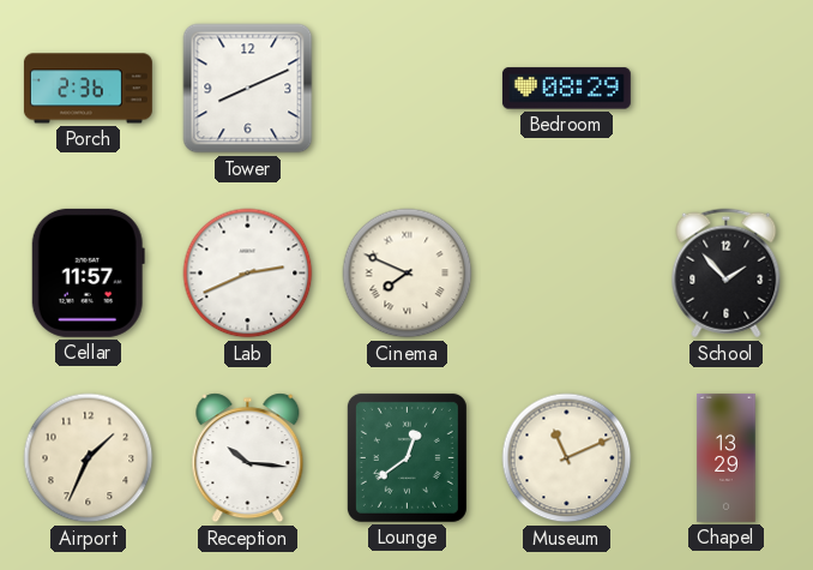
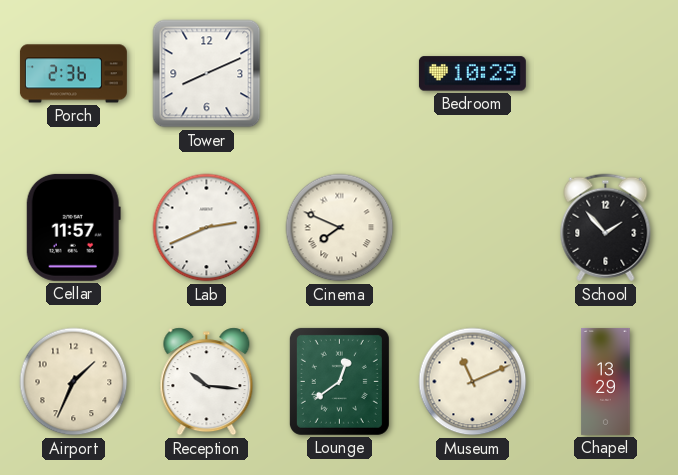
Bedroom: 08:29 -> 10:29 (472, 74)
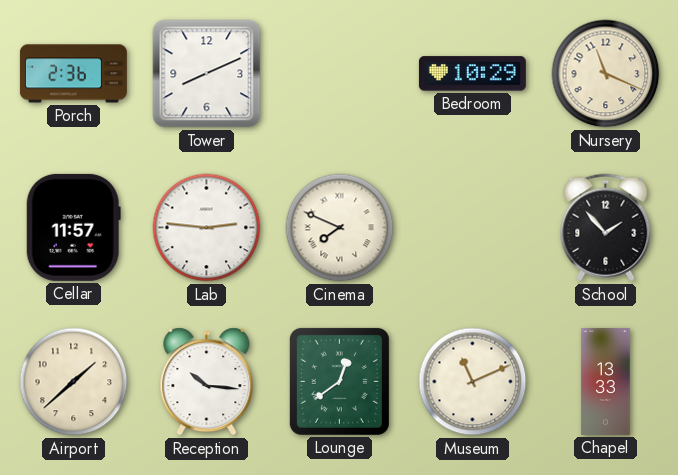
Nursery: none -> 11:19 (606, 74)
Lab: 2:41 -> 2:46 (207, 228)
Airport: 1:34 -> 1:38 (74, 382)
Chapel: 13:29 -> 13:33 (606, 381)
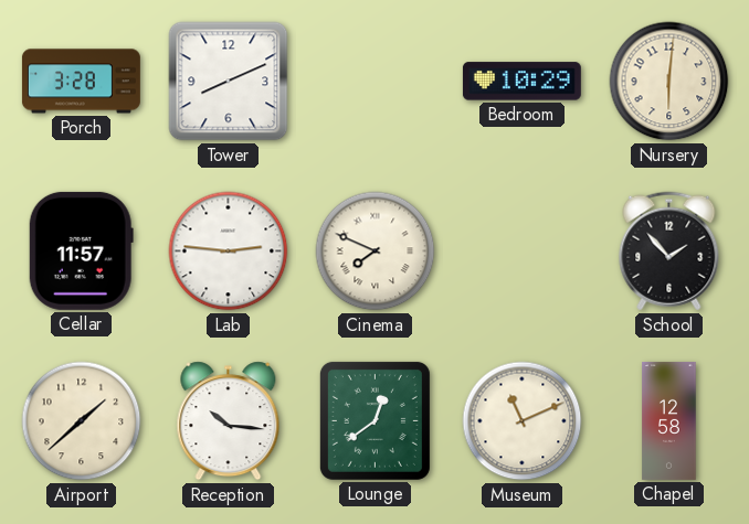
Porch: 2:36 -> 3:28 (81, 82)
Nursery: 11:19 -> 6:01 (669, 82)
Chapel: 13:33 -> 12:58 (669, 420)
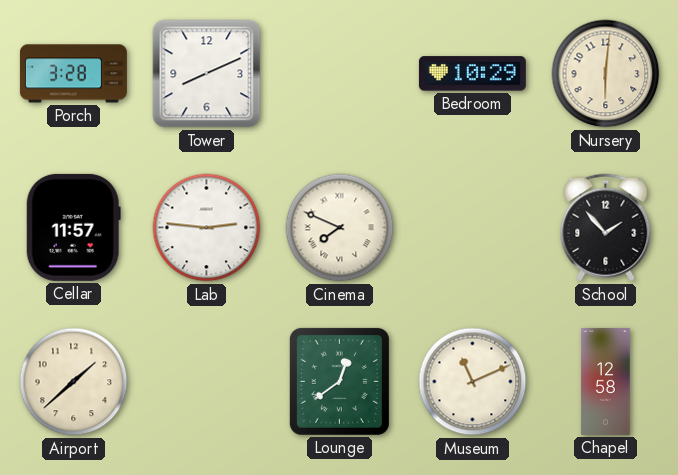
Reception: 10:16 -> none (229, 421)
